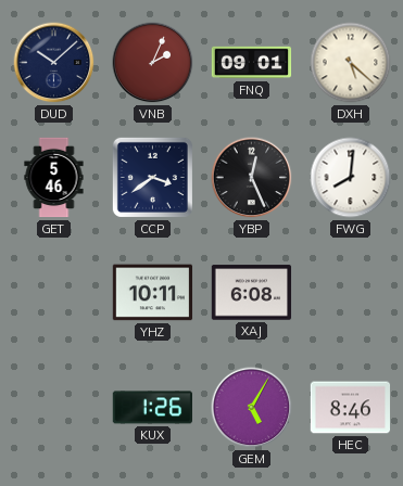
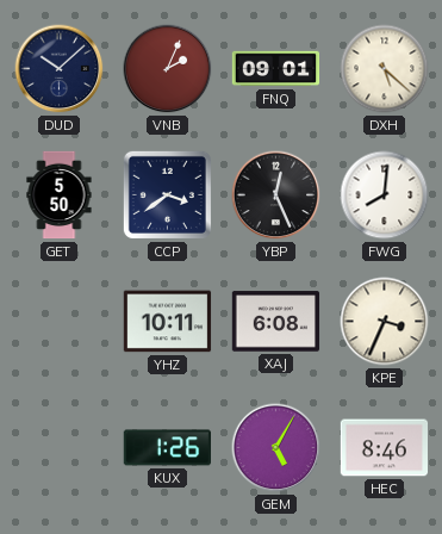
GET: 5:46 -> 5:50 (60, 195)
KPE: none -> 3:34 (385, 322)
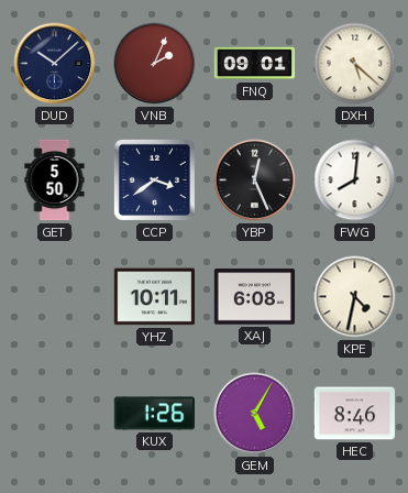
KPE: 3:34 -> 4:32 (355, 297)
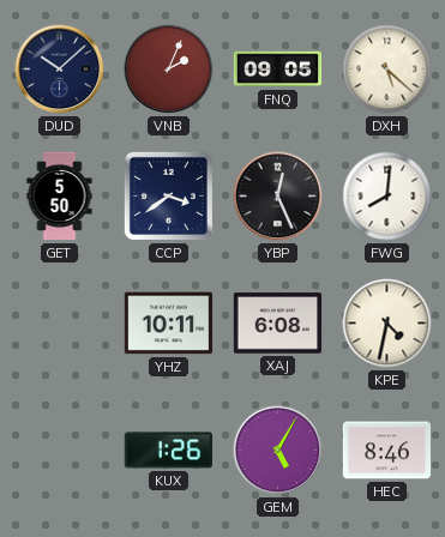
FNQ: 09:01 -> 09:05 (278, 70)
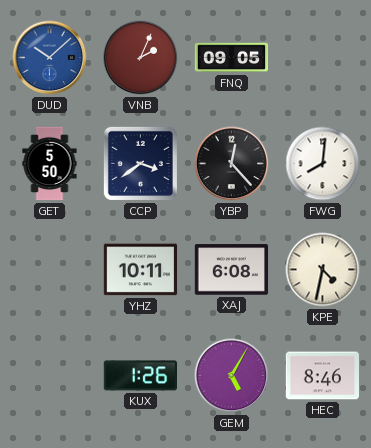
DUD dial: navy -> blue (50, 58)
DXH: 5:22 -> none (387, 70)
YBP: 12:26 -> 12:23 (232, 164)
